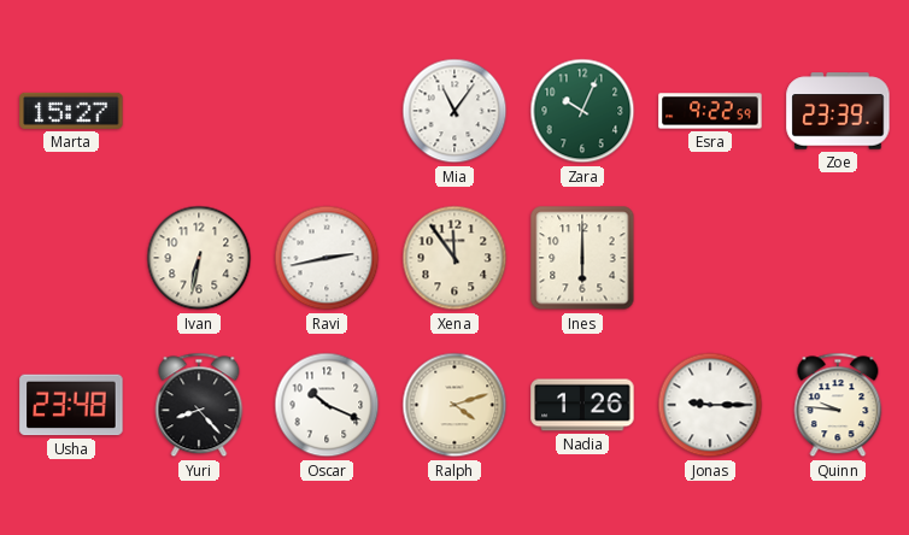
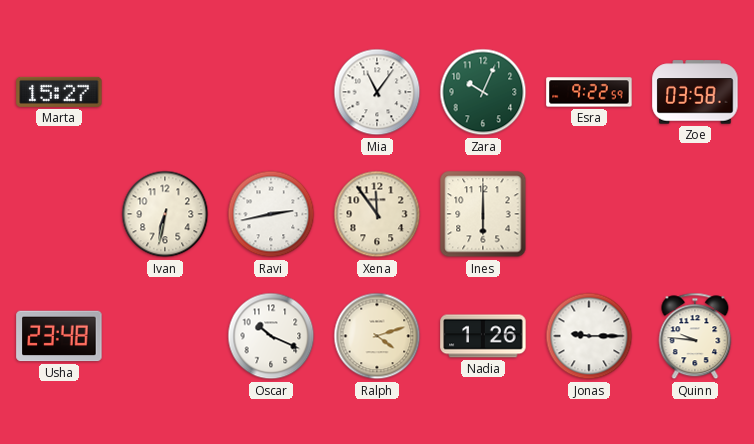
Zoe: 23:39 -> 03:58 (695, 92)
Yuri: 8:23 -> none (199, 405)
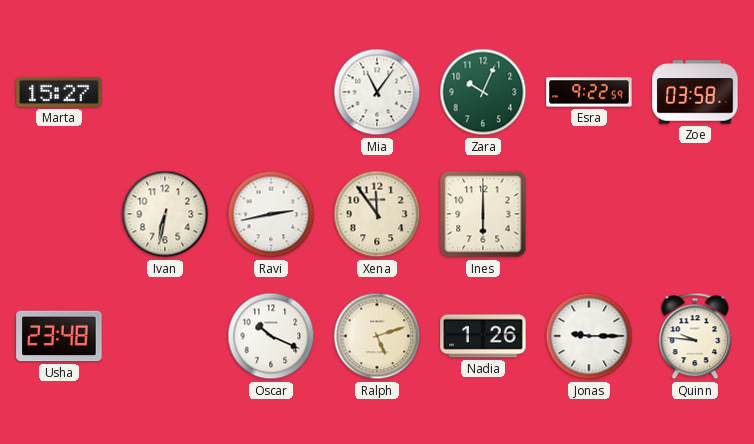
Ralph: 4:12 -> 5:12 (377, 336)
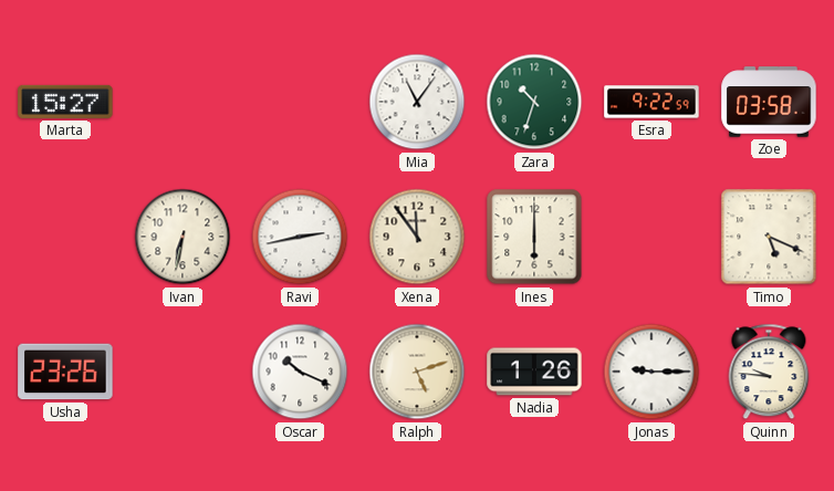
Zara: 10:04 -> 10:33 (534, 102)
Timo: none -> 5:19 (769, 237)
Usha: 23:48 -> 23:26 (65, 372)
